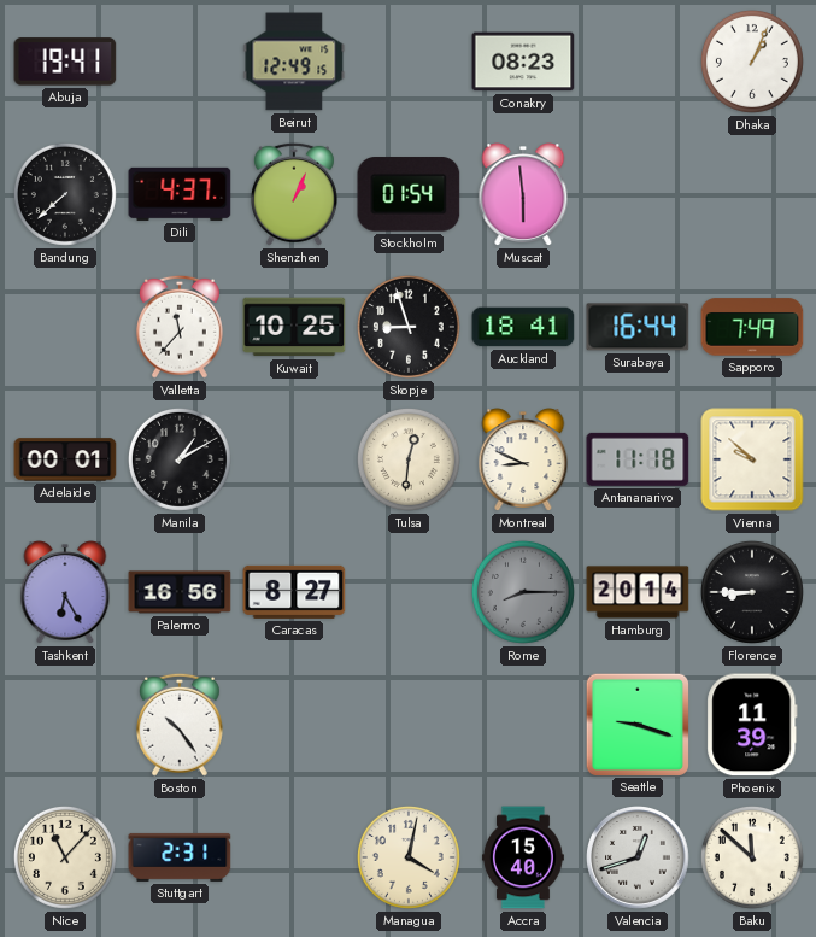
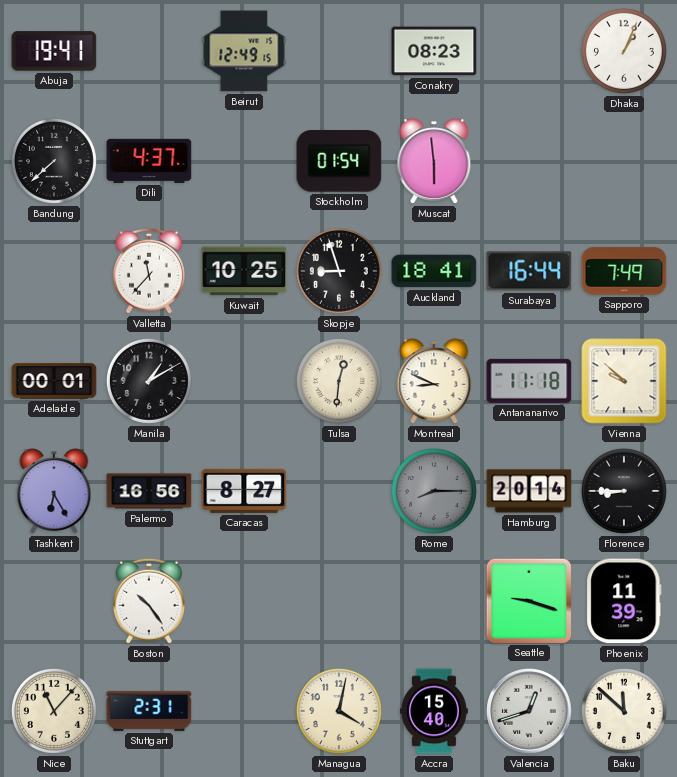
Shenzhen: 1:04 -> none (294, 194)
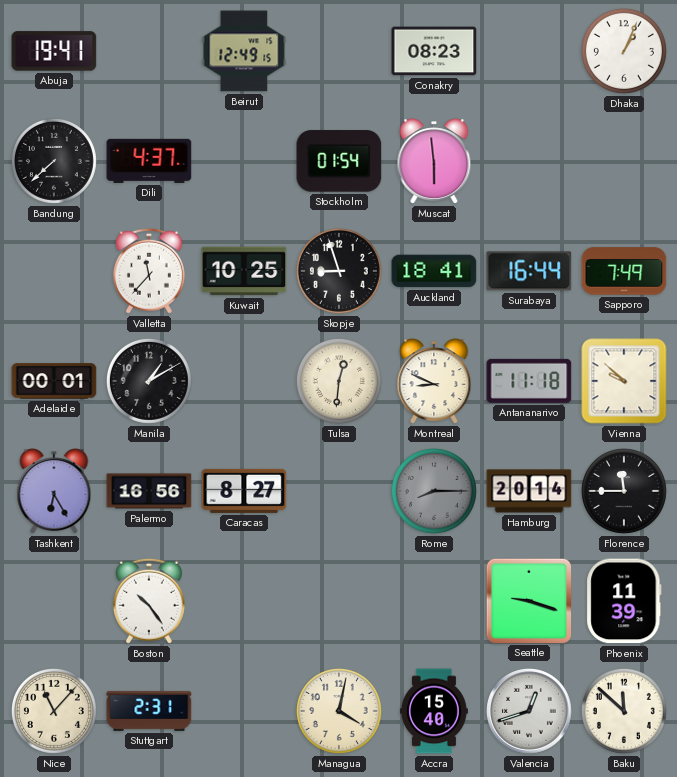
Florence: 8:45 -> 11:45 (624, 491)
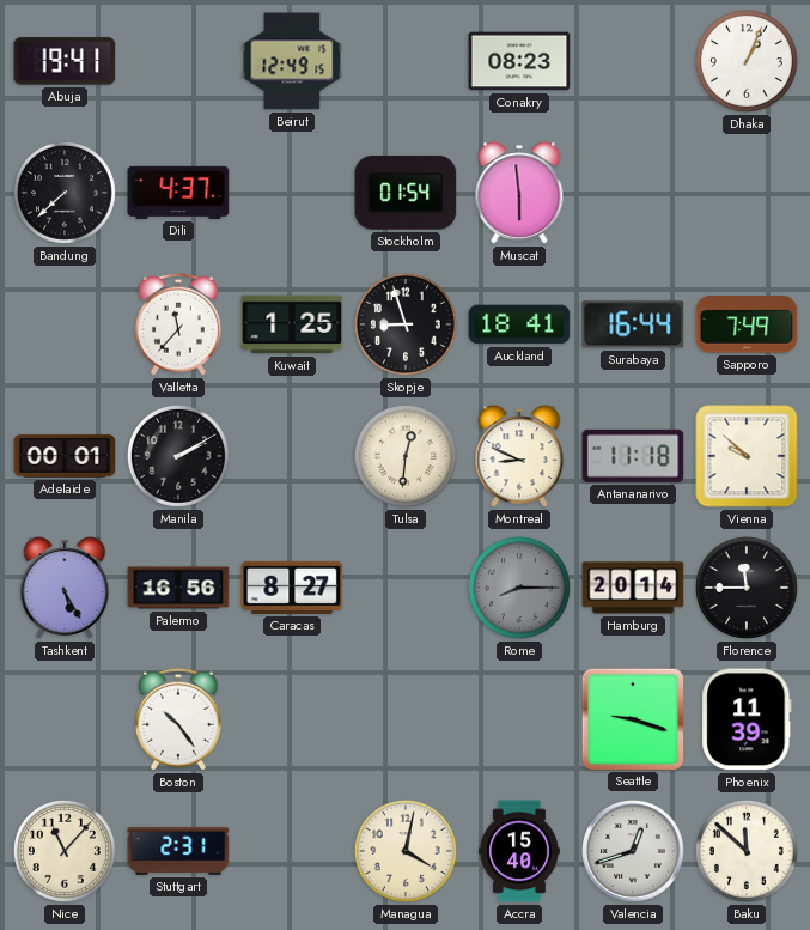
Kuwait: 10:25 -> 1:25 (292, 324)
Manila: 1:10 -> 2:10 (178, 456)
Tashkent: 6:25 -> 5:25 (65, 588)
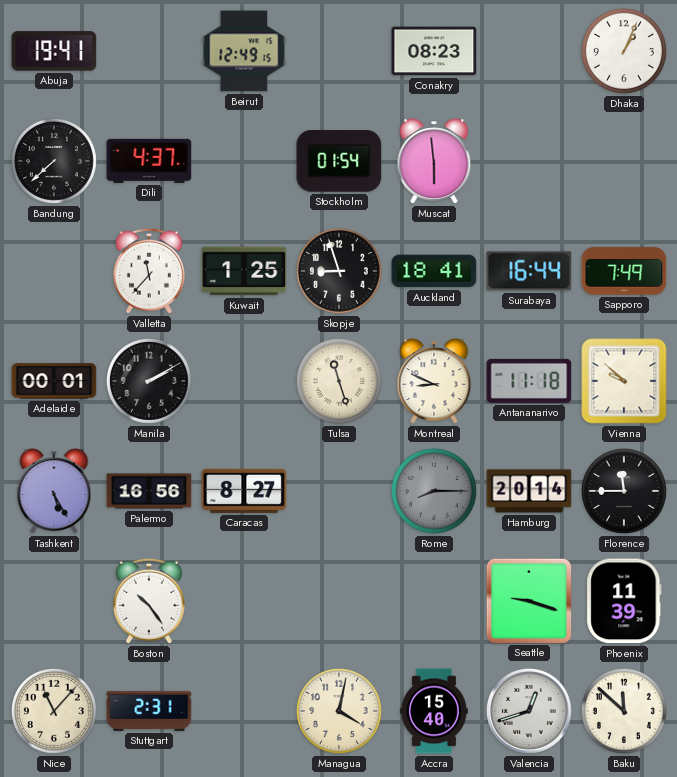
Tulsa: 12:31 -> 11:27 (339, 381)
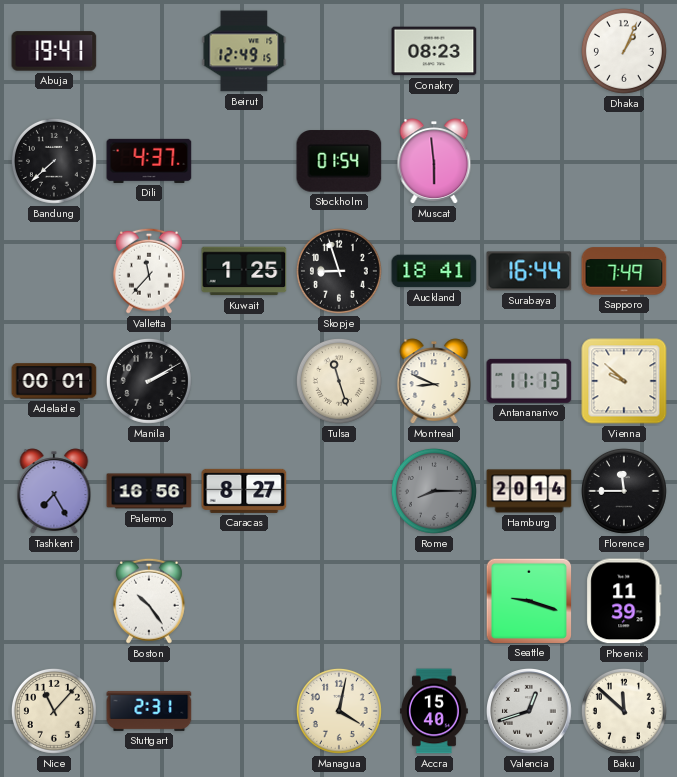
Antananarivo: 11:18 -> 11:13 (529, 381)
Tashkent: 5:25 -> 7:25 (54, 491)
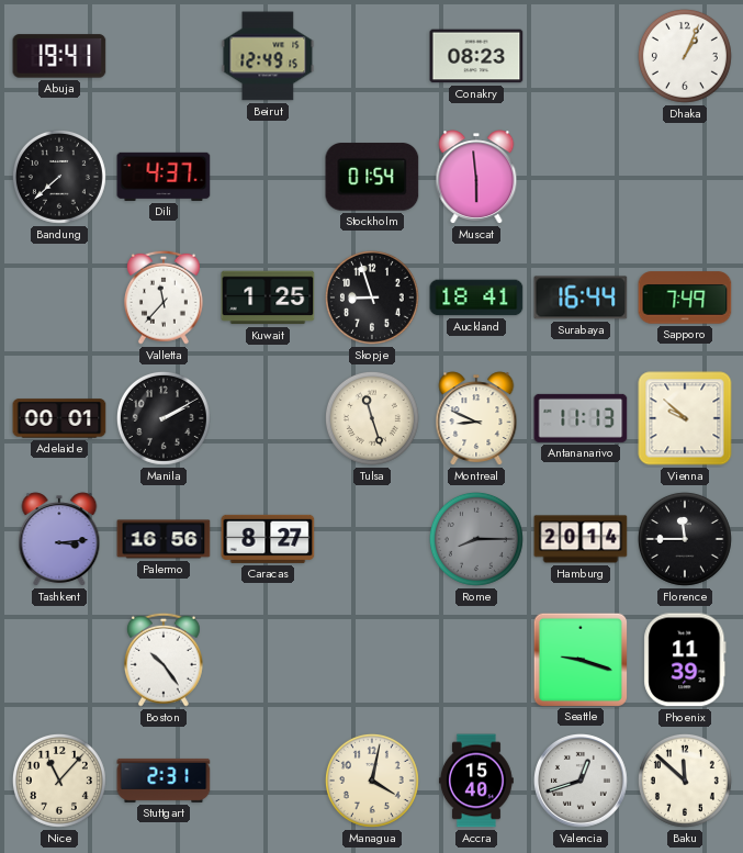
Tashkent: 7:25 -> 3:14 (59, 539)
